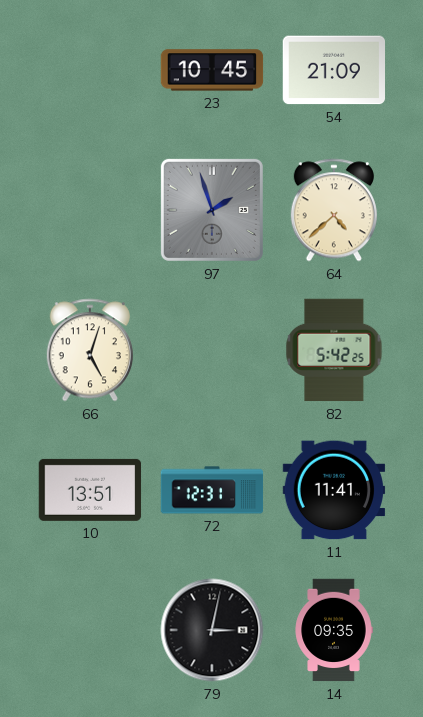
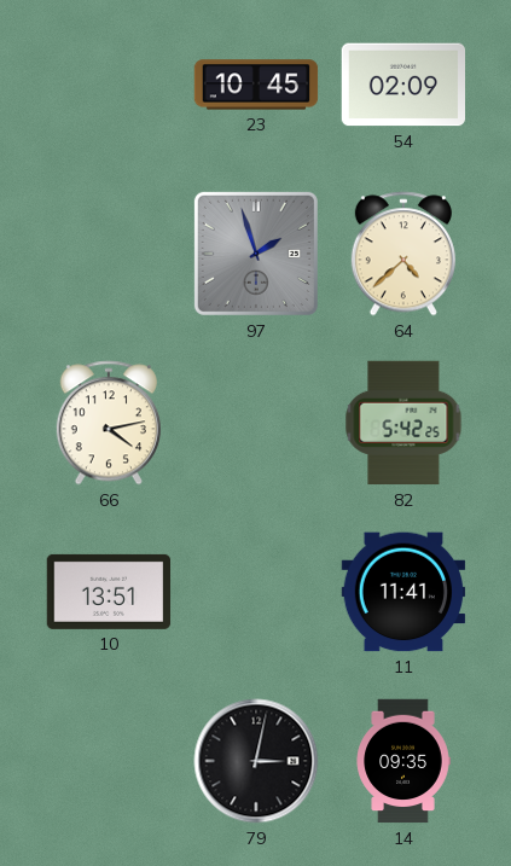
54: 21:09 -> 02:09 (403, 85)
66: 5:03 -> 4:13 (109, 423)
72: 12:31 -> none (212, 490)
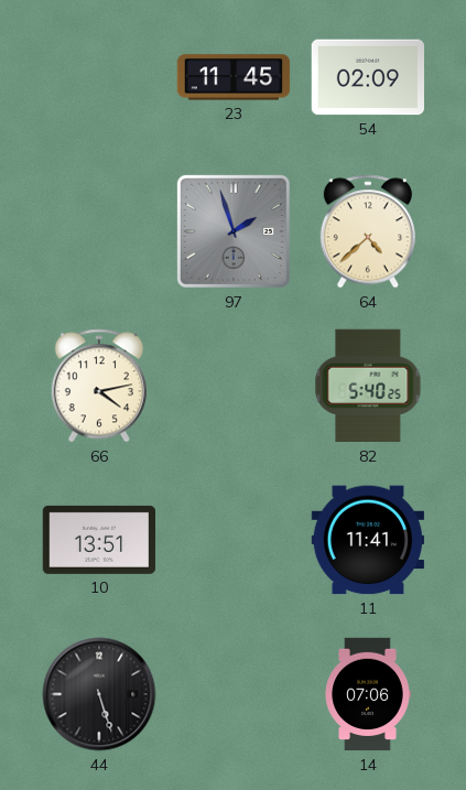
23: 10:45 -> 11:45 (234, 77)
82: 5:42 -> 5:40 (368, 386)
44: none -> 5:27 (99, 694)
79: 3:02 -> none (256, 761)
14: 09:35 -> 07:06 (368, 694)
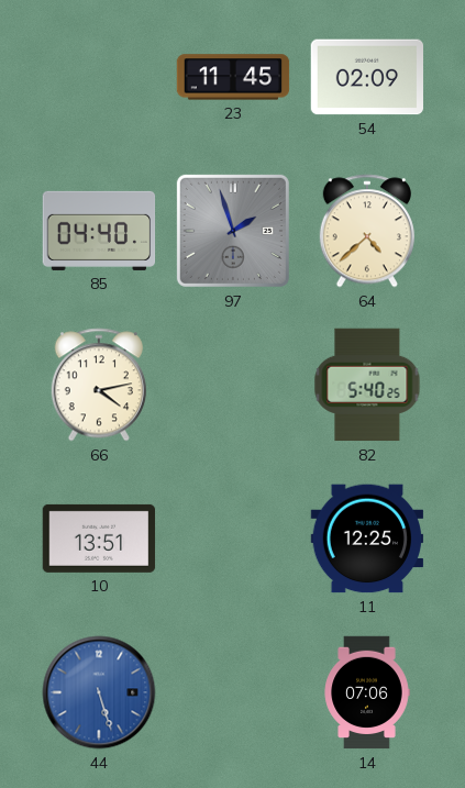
85: none -> 04:40 (99, 231)
11: 11:41 -> 12:25 (367, 539)
44 dial: black -> blue (99, 692)
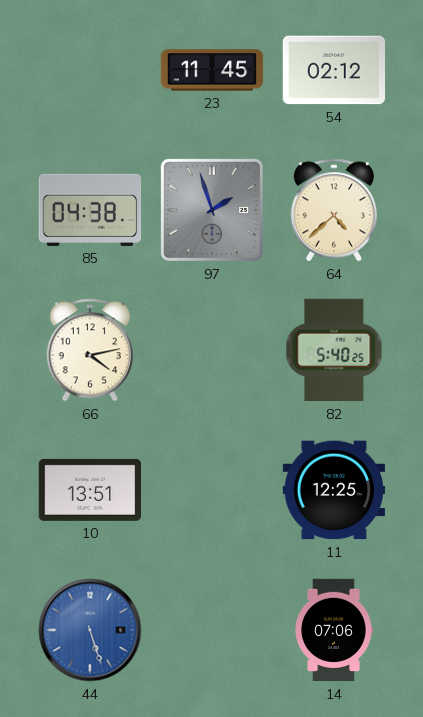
54: 02:09 -> 02:12 (334, 70)
85: 04:40 -> 04:38 (90, 210)
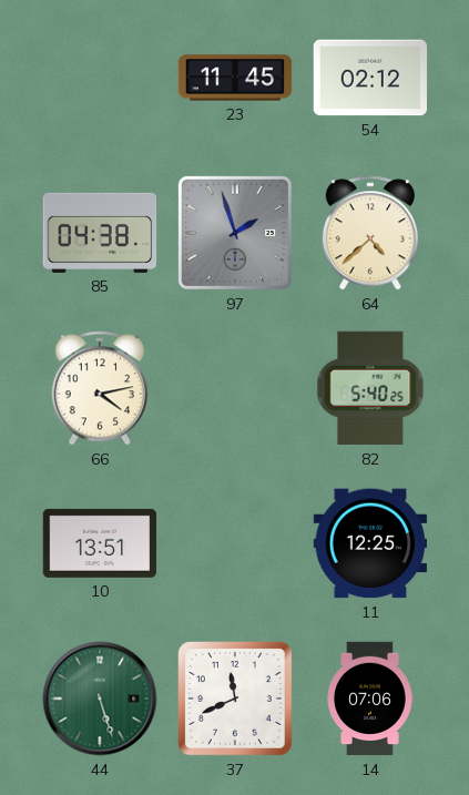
44 dial: blue -> green (100, 699)
37: none -> 11:41 (236, 700)
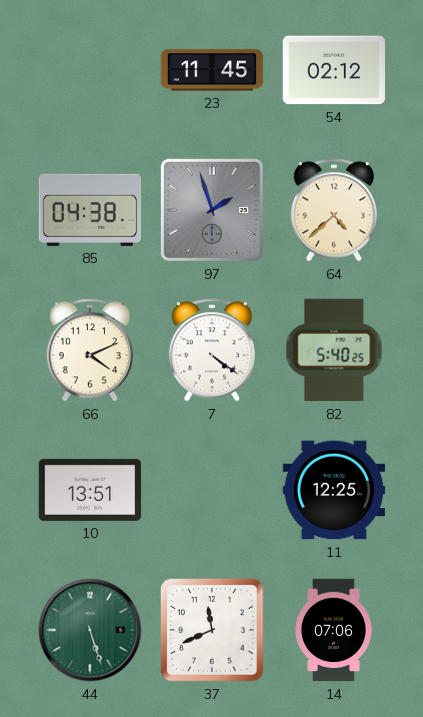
66: 4:13 -> 4:11 (90, 350)
7: none -> 4:21 (212, 350)
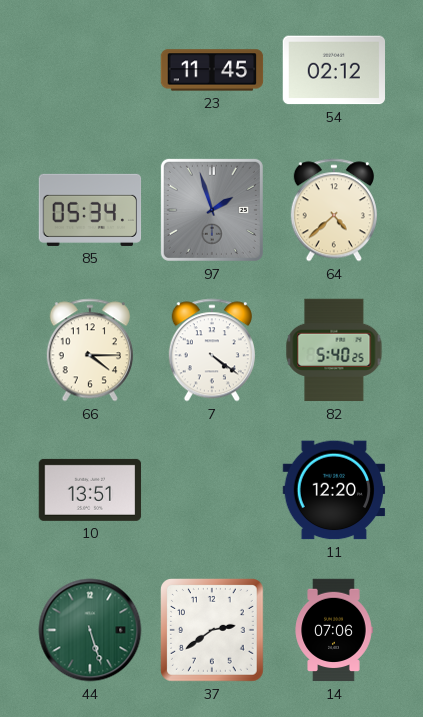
85: 04:38 -> 05:34 (90, 210)
66: 4:11 -> 4:15 (90, 350)
11: 12:25 -> 12:20 (334, 490)
37: 11:41 -> 2:39 (213, 631)
